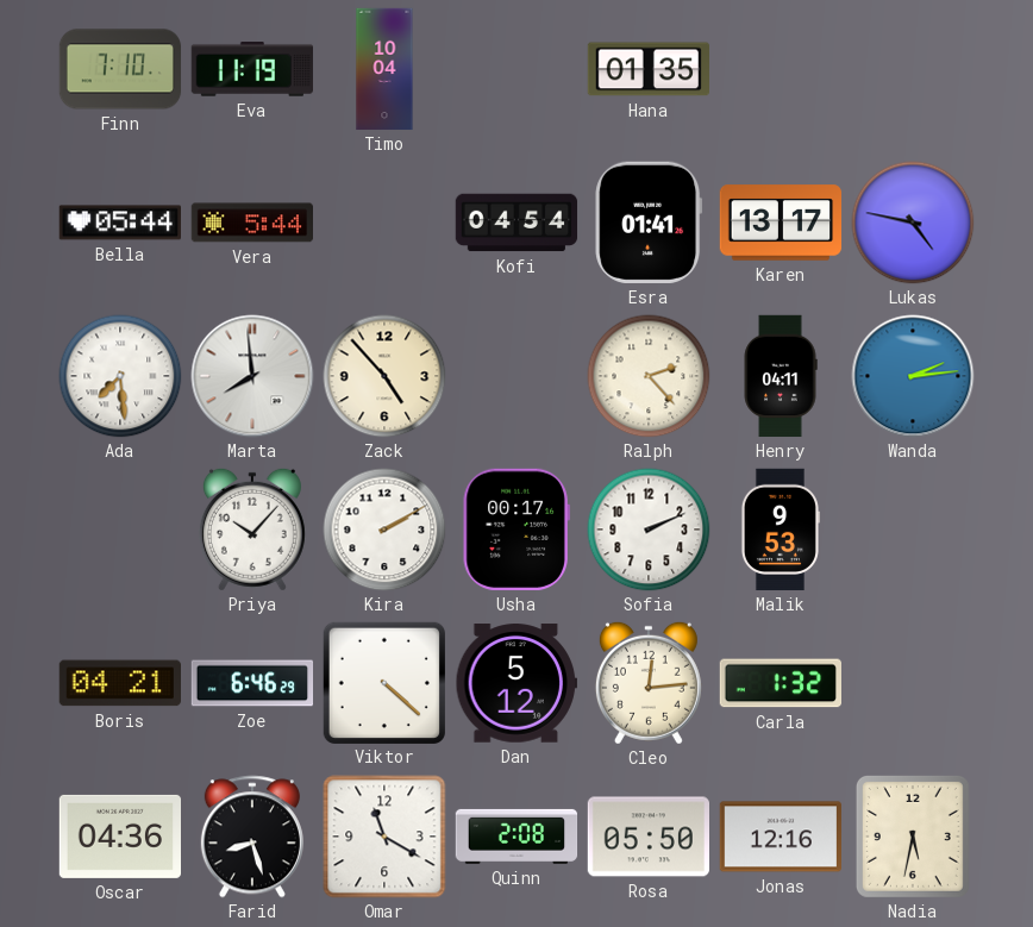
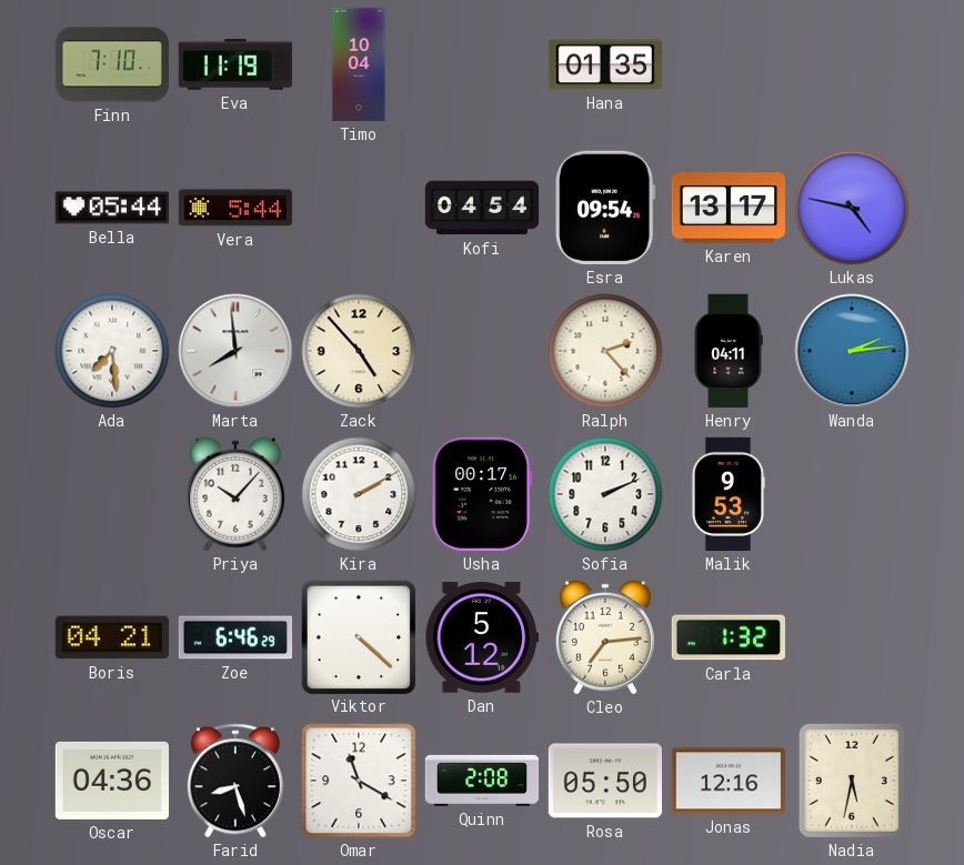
Esra: 01:41 -> 09:54 (605, 208)
Cleo: 12:14 -> 7:14 (605, 637)
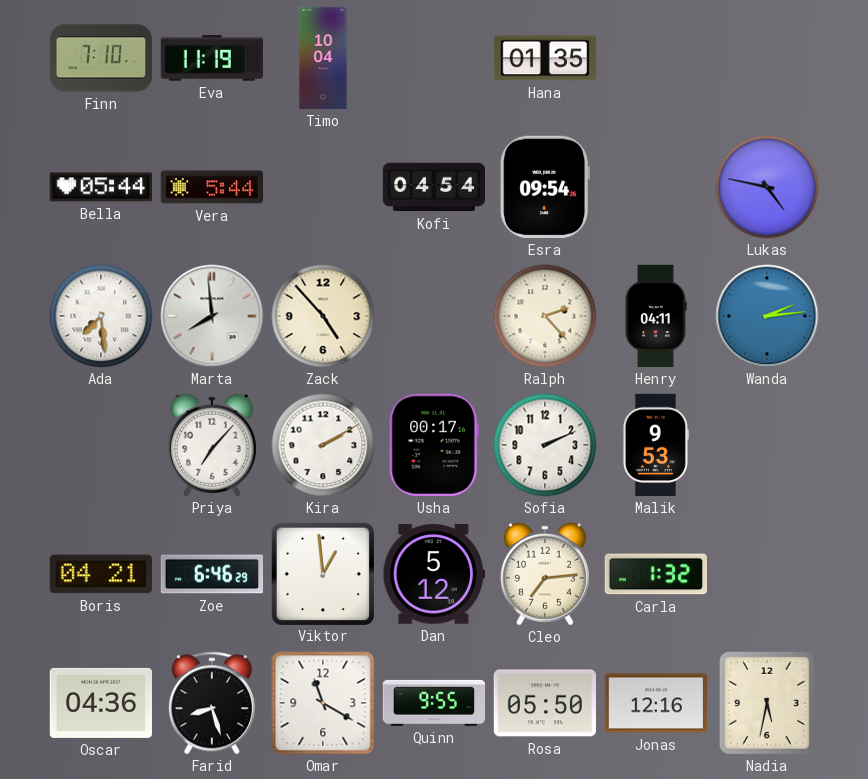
Karen: 13:17 -> none (729, 208)
Priya: 10:07 -> 7:07 (212, 445)
Viktor: 4:22 -> 12:59 (322, 573)
Quinn: 2:08 -> 9:55 (434, 703)
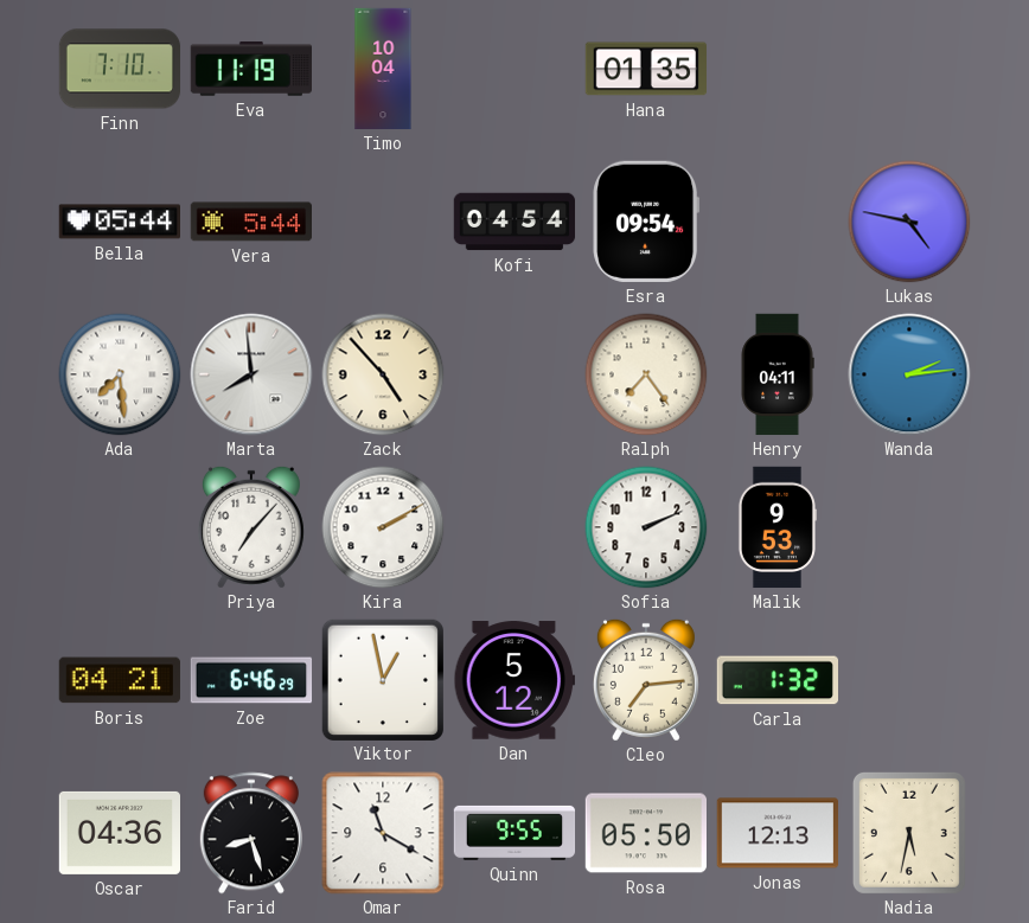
Ralph: 2:23 -> 7:24 (646, 374)
Usha: 00:17 -> none (434, 445)
Viktor: 12:59 -> 12:58 (382, 679)
Jonas: 12:16 -> 12:13 (776, 833)
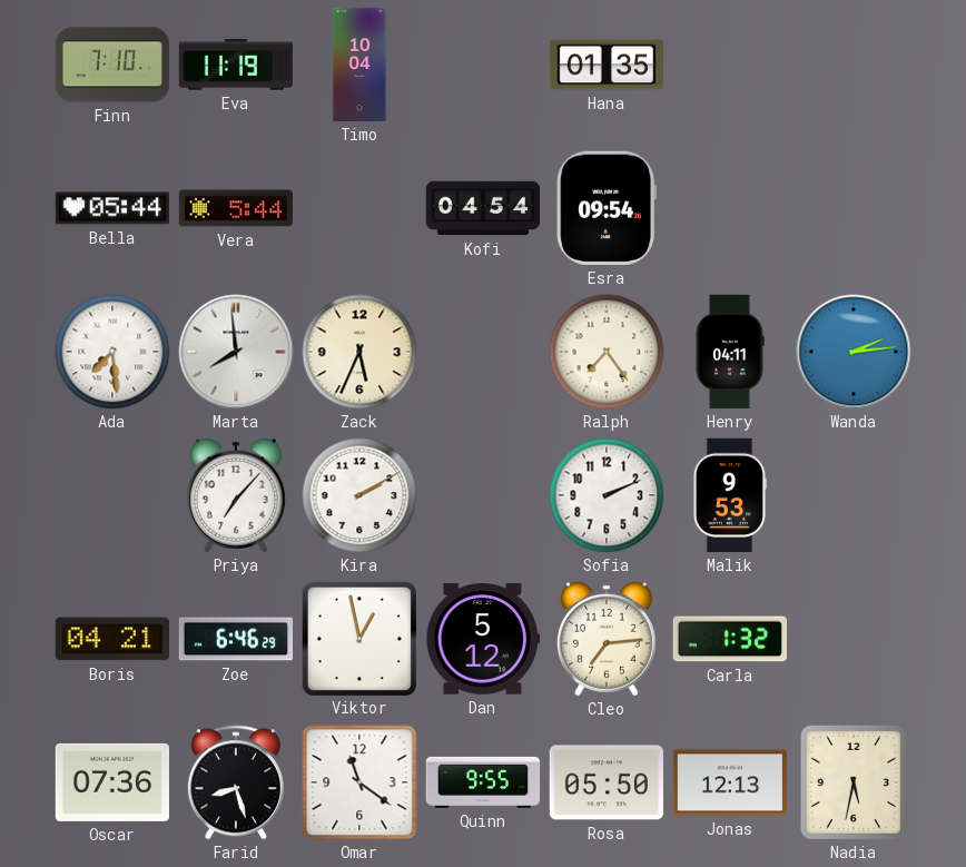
Lukas: 4:47 -> none (909, 222)
Zack: 4:53 -> 5:34 (359, 352)
Oscar: 04:36 -> 07:36 (111, 782)
Omar: 11:20 -> 11:21 (359, 782)
